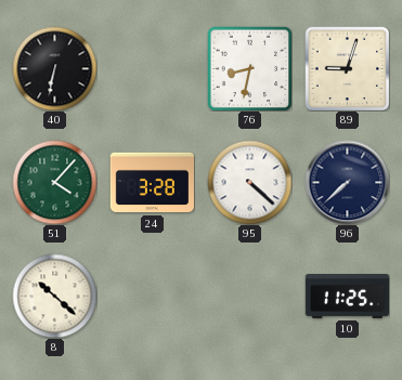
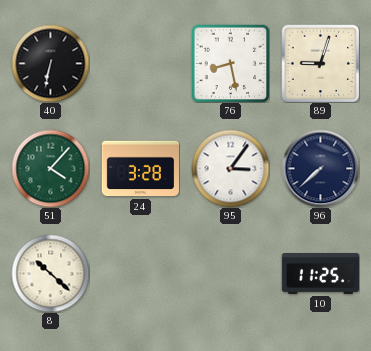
76: 8:32 -> 8:28 (230, 63)
95: 4:22 -> 3:06 (230, 168)
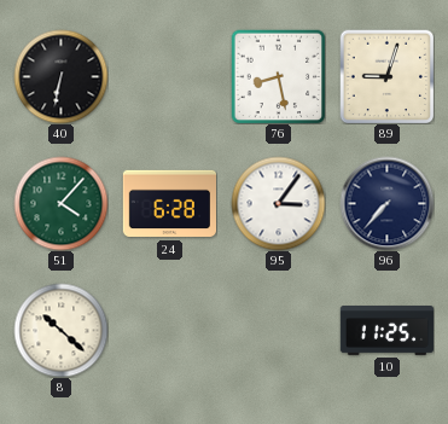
24: 3:28 -> 6:28 (169, 204)
96: 7:38 -> 7:37 (386, 203)
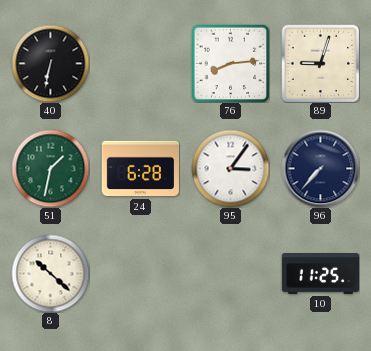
76: 8:28 -> 8:14 (230, 63)
51: 4:07 -> 1:32 (50, 168)
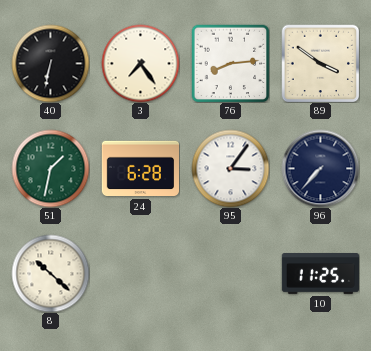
3: none -> 7:24 (140, 63)
89: 9:03 -> 3:51 (320, 63)
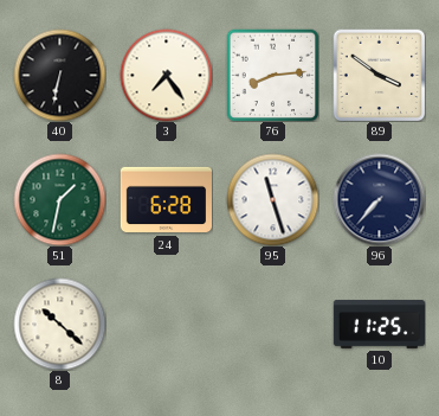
95: 3:06 -> 11:27 (272, 199)
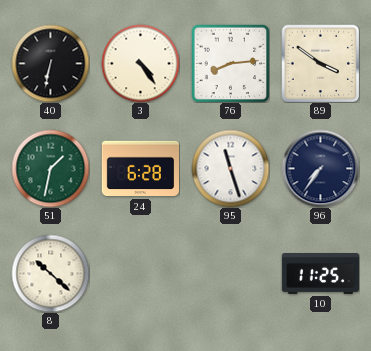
3: 7:24 -> 4:24 (140, 63)
96: 7:37 -> 7:36 (320, 168)
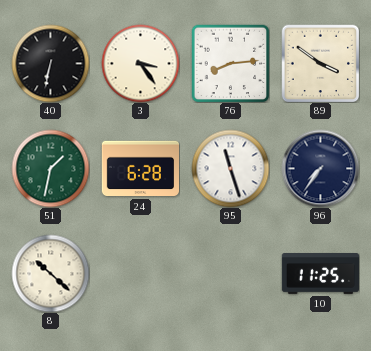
3: 4:24 -> 3:24 (140, 63)
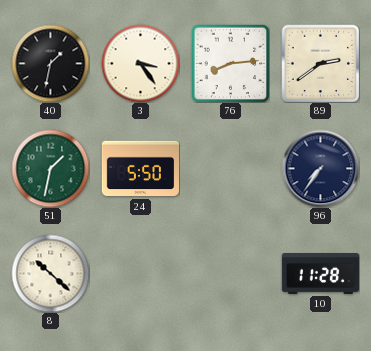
40: 6:32 -> 1:32 (50, 63)
89: 3:51 -> 2:39 (320, 63)
24: 6:28 -> 5:50 (140, 169)
95: 11:27 -> none (230, 168)
10: 11:25 -> 11:28 (320, 274)
